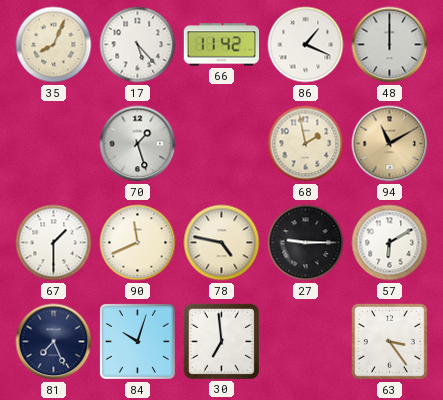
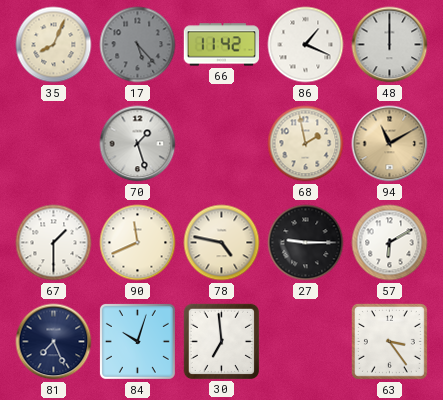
17 dial: white -> grey (138, 45)
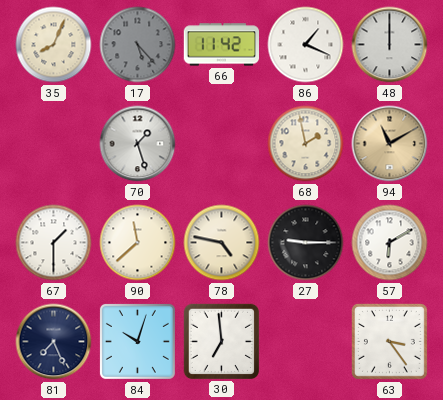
90: 11:41 -> 11:38 (138, 243)
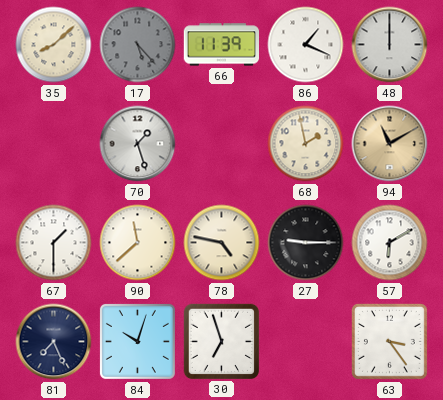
35: 8:04 -> 8:08 (54, 45)
66: 11:42 -> 11:39 (222, 45)
30: 6:59 -> 6:57 (221, 341)
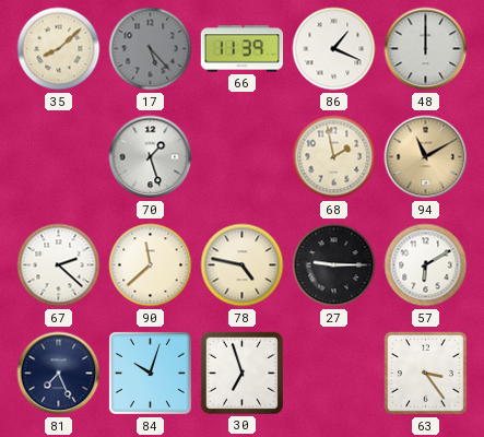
67: 1:30 -> 2:22 (59, 265)
